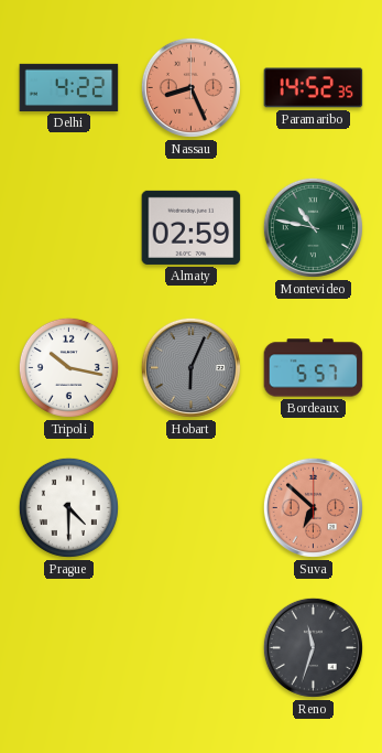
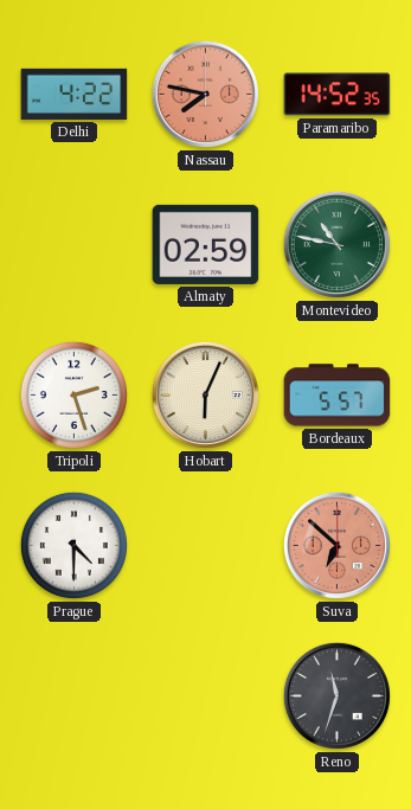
Nassau: 8:26 -> 7:47 (205, 94)
Tripoli: 10:17 -> 2:27 (73, 394)
Hobart dial: grey -> cream (205, 394)
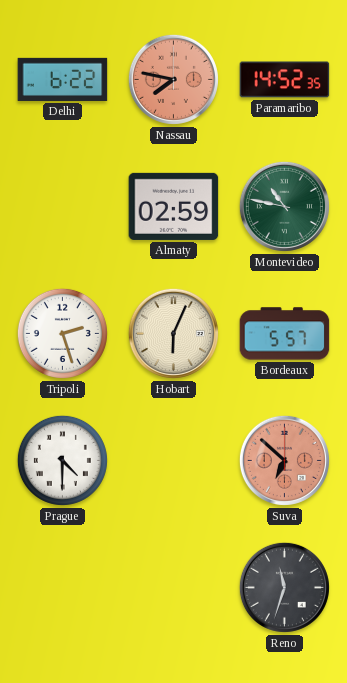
Delhi: 4:22 -> 6:22 (63, 79)
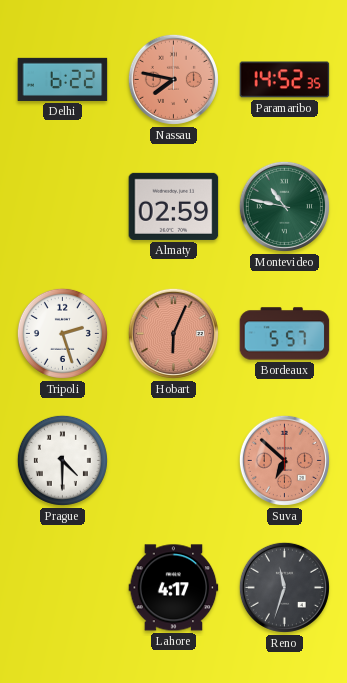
Hobart dial: cream -> salmon (173, 333)
Lahore: none -> 4:17 (174, 588)
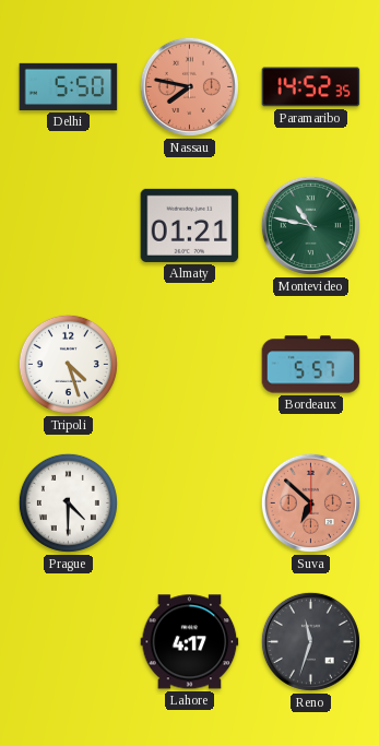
Delhi: 6:22 -> 5:50 (69, 86)
Almaty: 02:59 -> 01:21 (190, 225)
Tripoli: 2:27 -> 4:27 (68, 364)
Hobart: 6:04 -> none (173, 333)
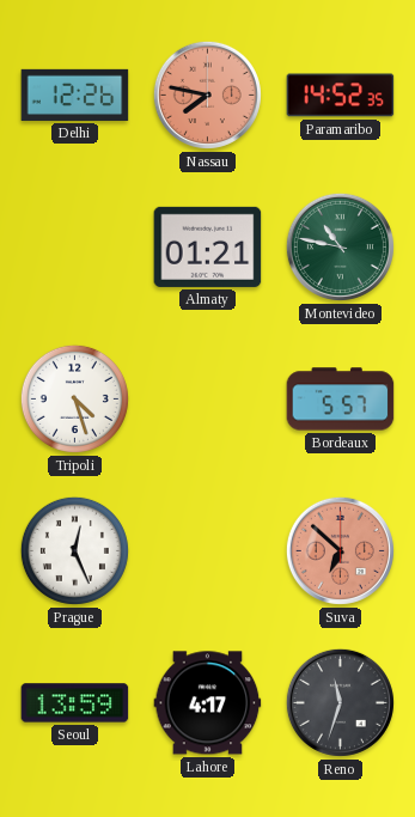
Delhi: 5:50 -> 12:26 (75, 94)
Prague: 4:30 -> 12:26 (74, 550)
Seoul: none -> 13:59 (75, 703)
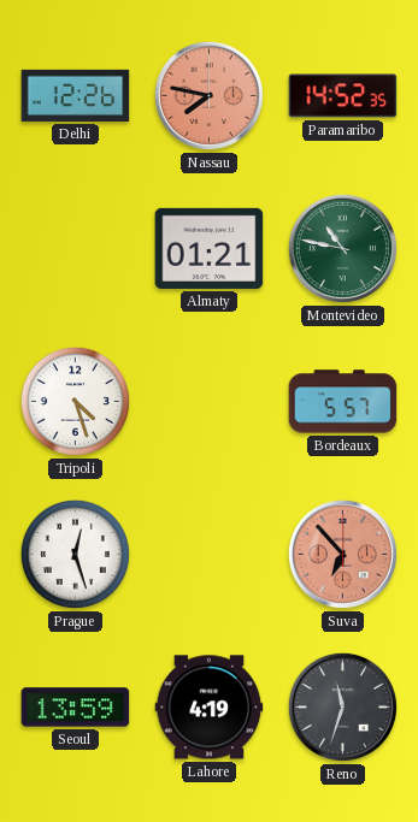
Prague: 12:26 -> 12:27 (75, 554)
Suva: 6:52 -> 6:53 (342, 554)
Lahore: 4:17 -> 4:19 (210, 708)
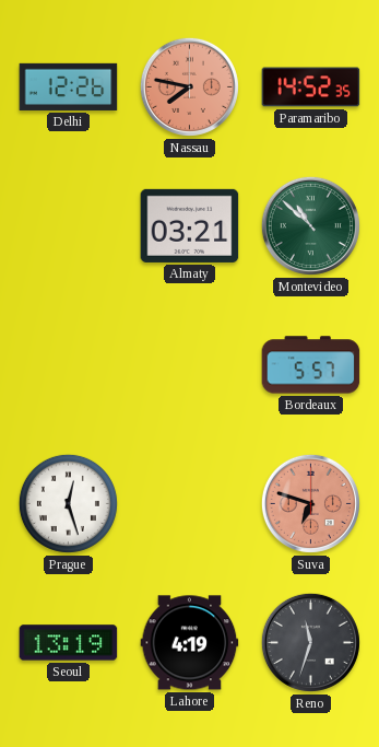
Almaty: 01:21 -> 03:21 (190, 225)
Montevideo: 10:47 -> 10:52 (310, 225)
Tripoli: 4:27 -> none (75, 401)
Suva: 6:53 -> 6:48 (310, 503)
Seoul: 13:59 -> 13:19 (69, 643)
